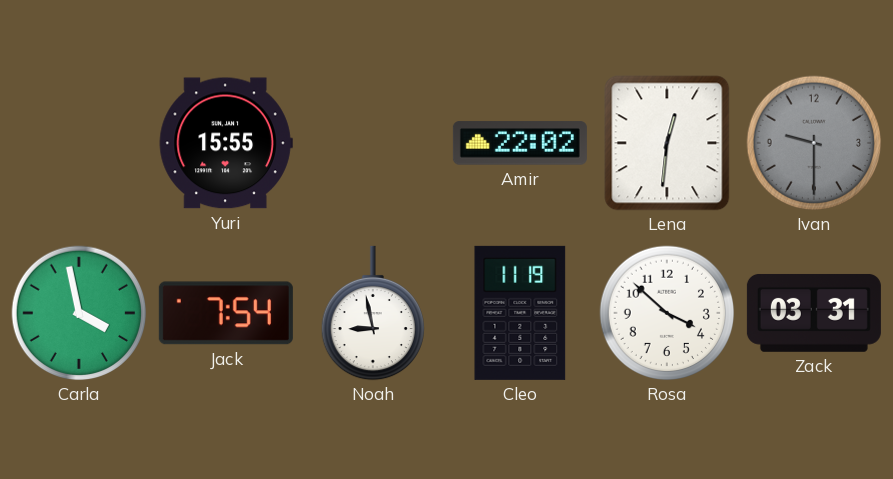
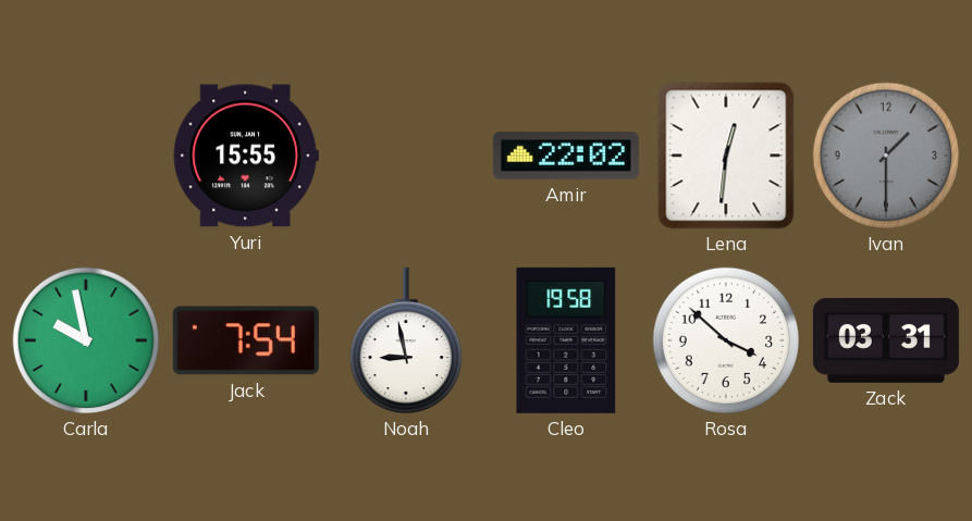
Ivan: 9:30 -> 1:30 (886, 156)
Carla: 3:58 -> 9:58 (86, 340)
Cleo: 11:19 -> 19:58 (566, 340)
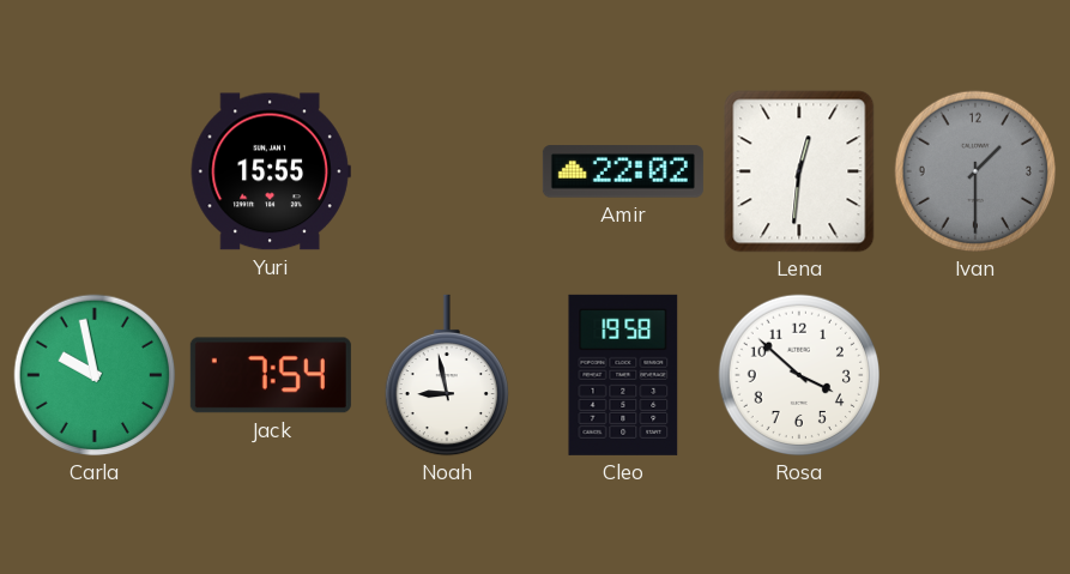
Zack: 03:31 -> none (886, 340)
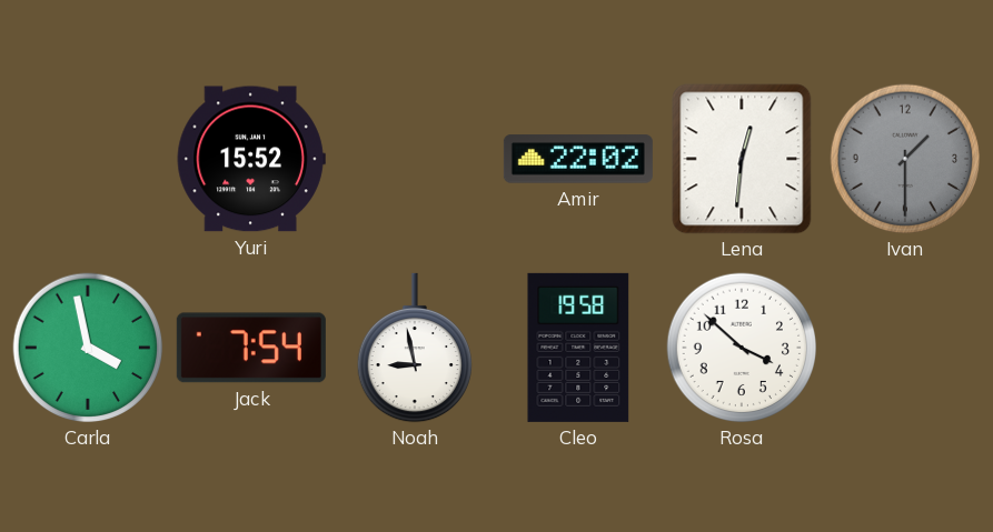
Yuri: 15:55 -> 15:52 (251, 159)
Carla: 9:58 -> 3:58 (88, 348)
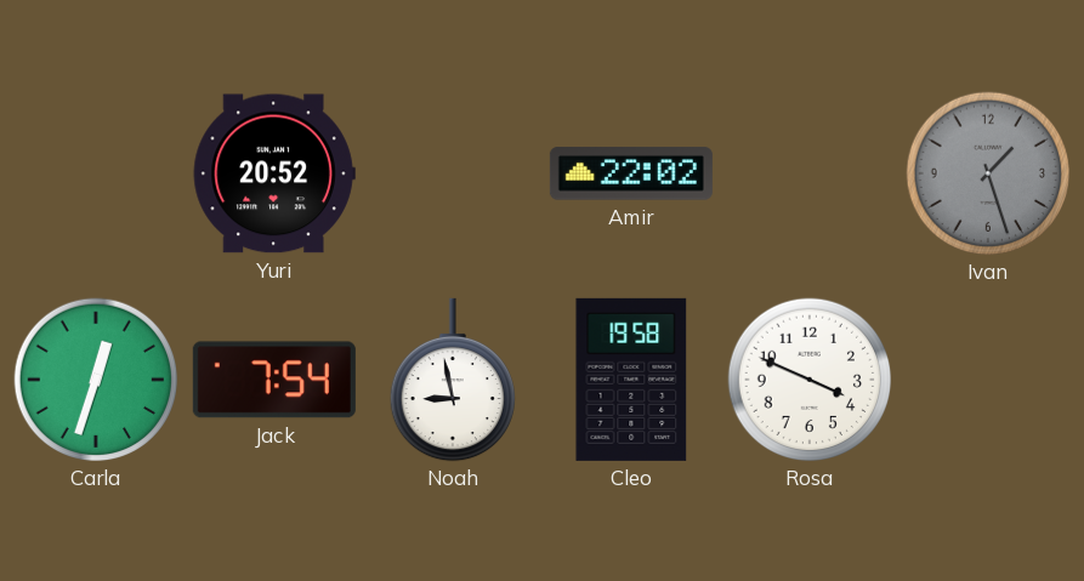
Yuri: 15:52 -> 20:52 (274, 173)
Lena: 12:31 -> none (742, 159)
Ivan: 1:30 -> 1:27 (988, 173)
Carla: 3:58 -> 12:33 (96, 380)
Rosa: 3:52 -> 3:49 (810, 380)
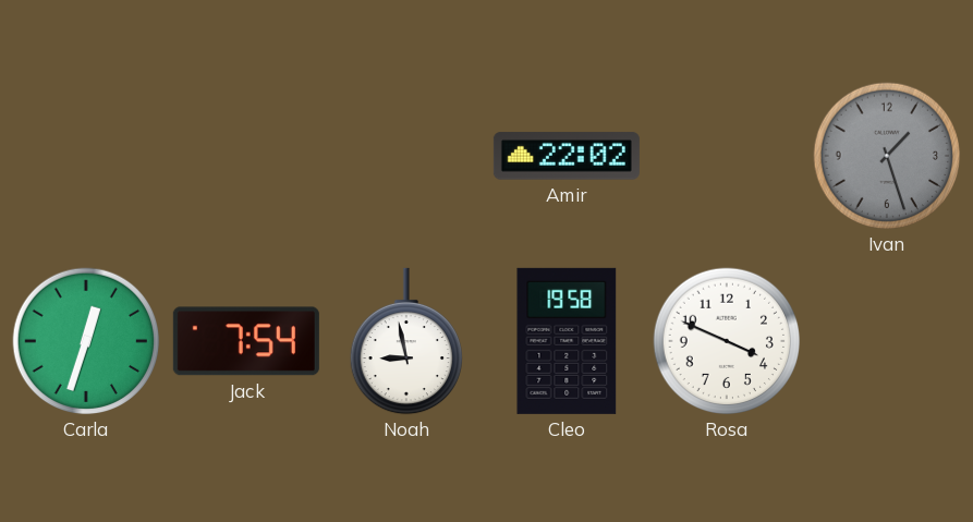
Yuri: 20:52 -> none (274, 173)
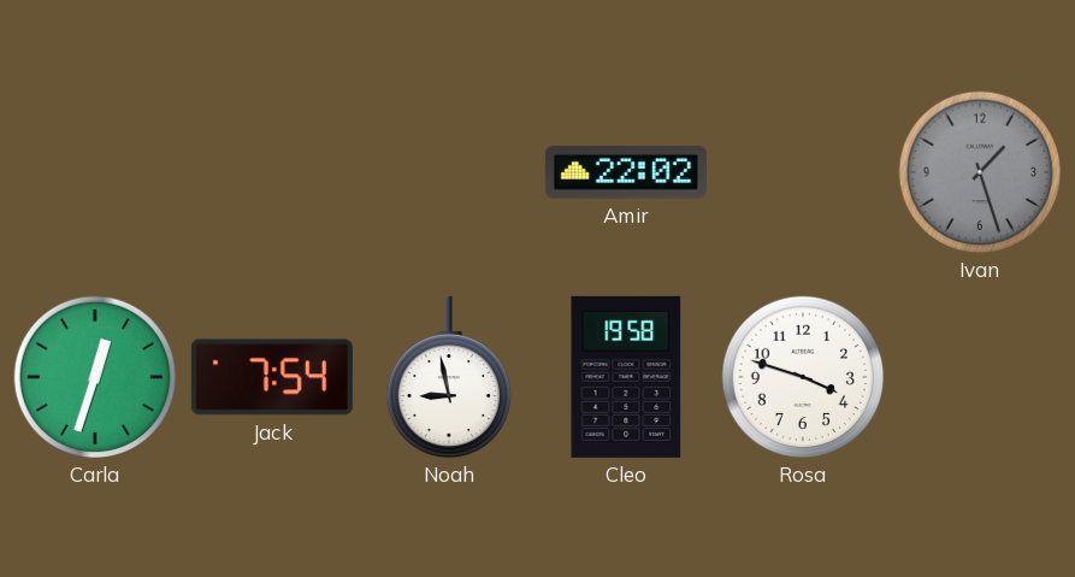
Rosa: 3:49 -> 3:48 (803, 377)
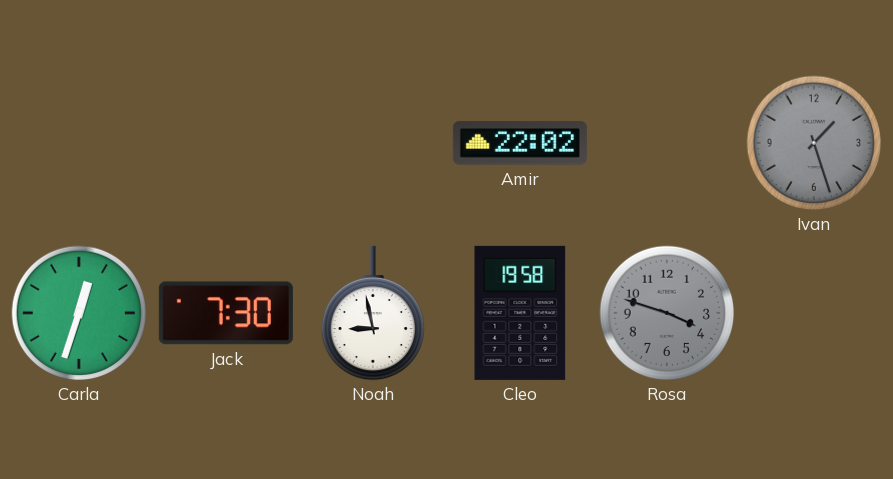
Jack: 7:54 -> 7:30 (226, 313)
Rosa dial: white -> grey (667, 313)
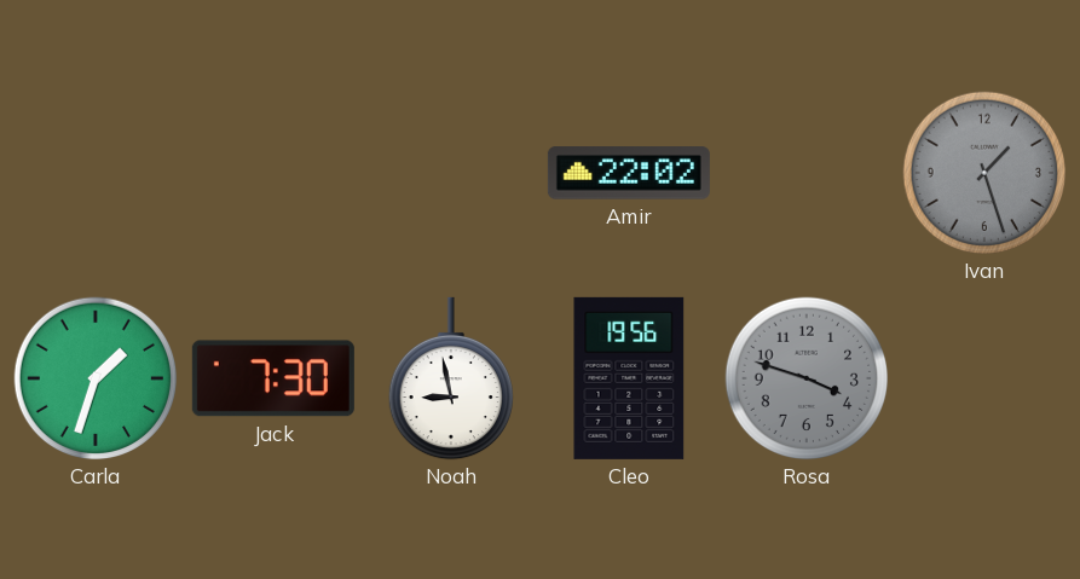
Carla: 12:33 -> 1:33 (96, 378)
Cleo: 19:58 -> 19:56 (629, 378)
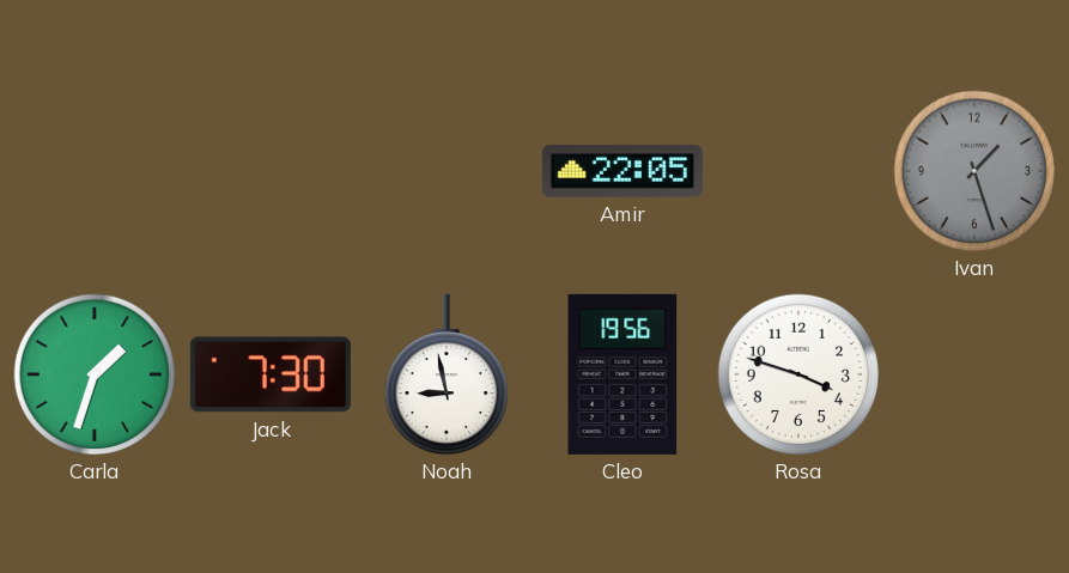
Amir: 22:02 -> 22:05 (622, 171)
Rosa dial: grey -> white (798, 374)
